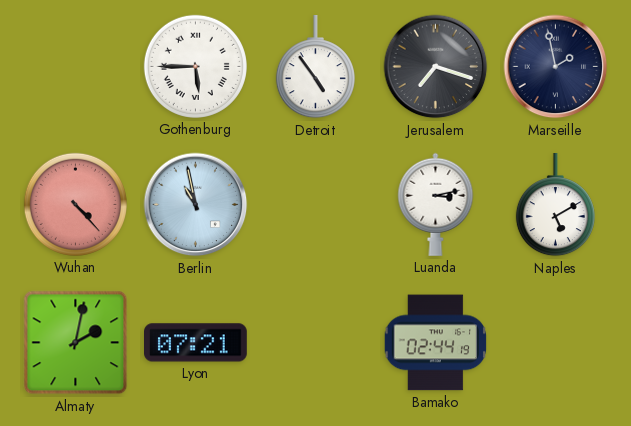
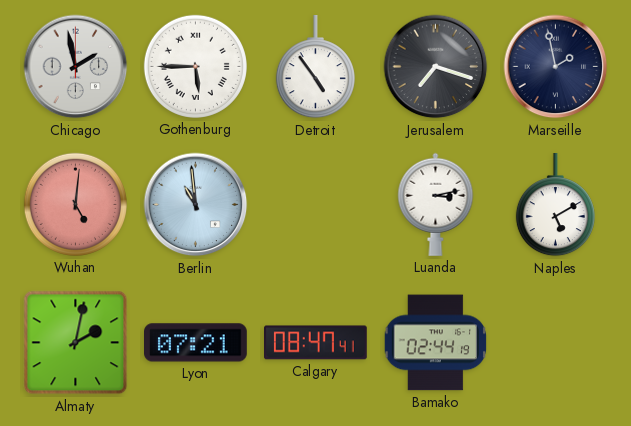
Chicago: none -> 1:58 (76, 67)
Wuhan: 4:23 -> 5:01 (75, 204)
Berlin: 10:58 -> 10:59 (196, 205)
Calgary: none -> 08:47 (316, 343)
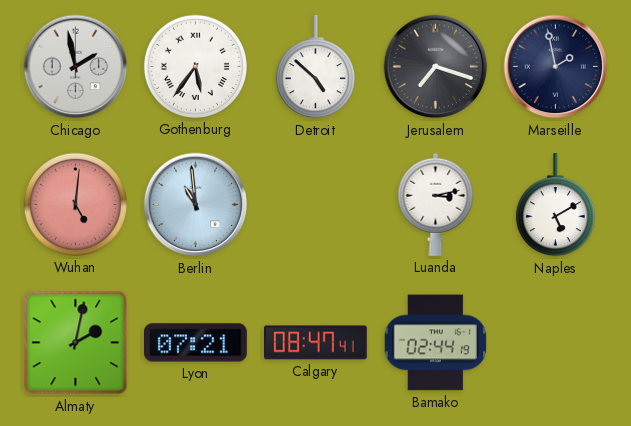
Gothenburg: 5:45 -> 5:36 (195, 66)
Detroit: 4:54 -> 4:52 (315, 68)
